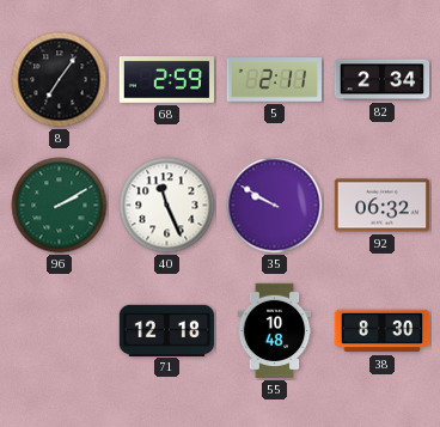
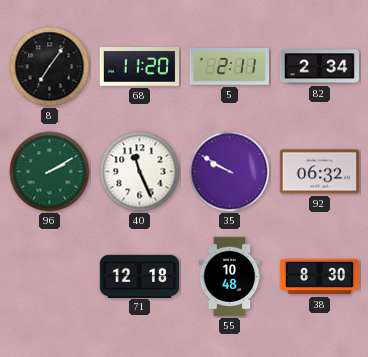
68: 2:59 -> 11:20 (139, 67)
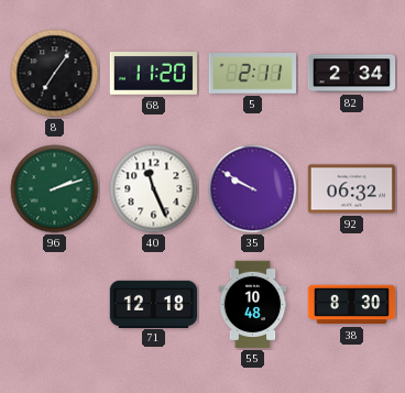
96: 2:10 -> 2:12 (55, 189)
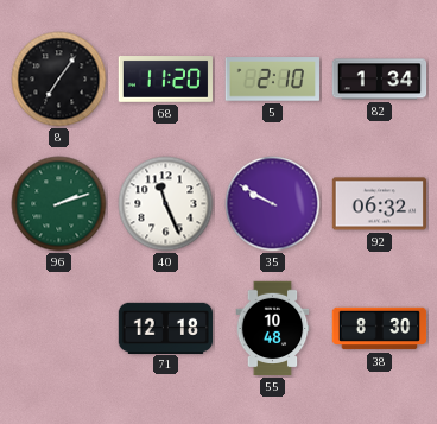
5: 2:11 -> 2:10 (272, 80)
82: 2:34 -> 1:34 (380, 80)
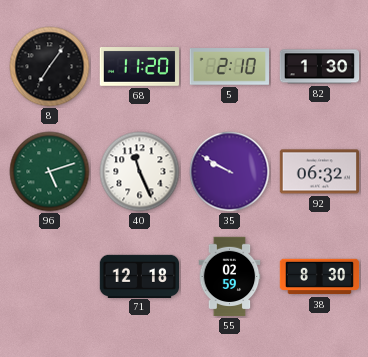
82: 1:34 -> 1:30 (320, 67)
96: 2:12 -> 5:12 (50, 172)
55: 10:48 -> 02:59 (230, 277)
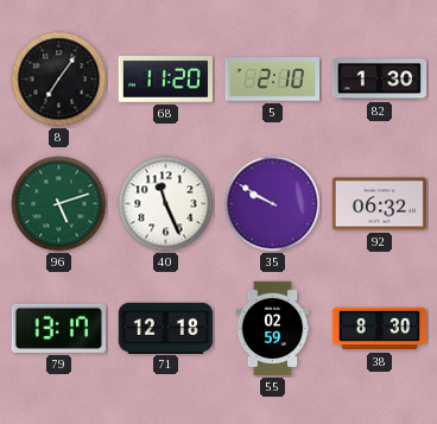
79: none -> 13:17 (58, 328)
